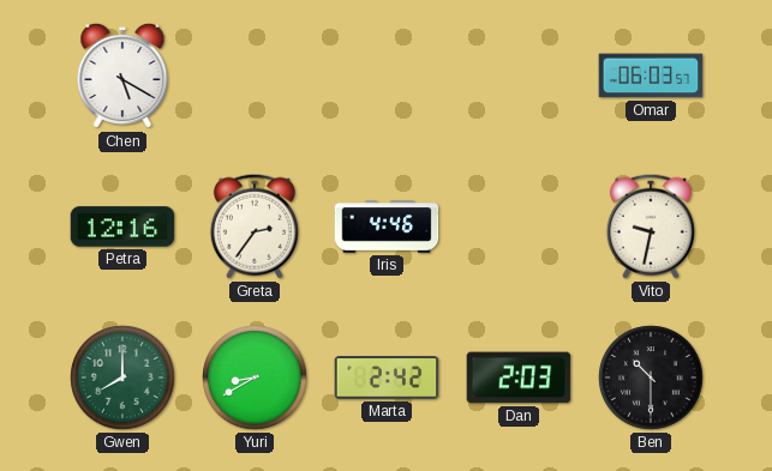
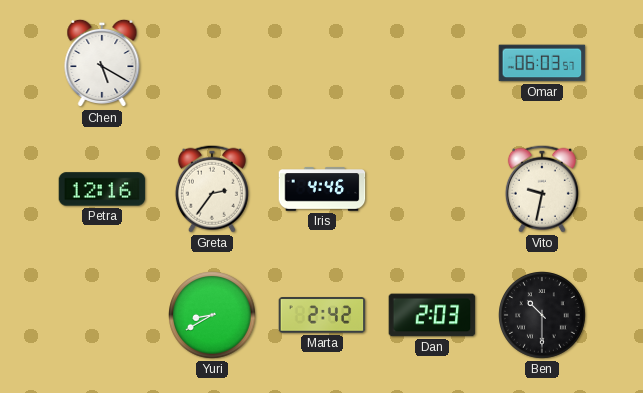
Gwen: 8:00 -> none (122, 378)
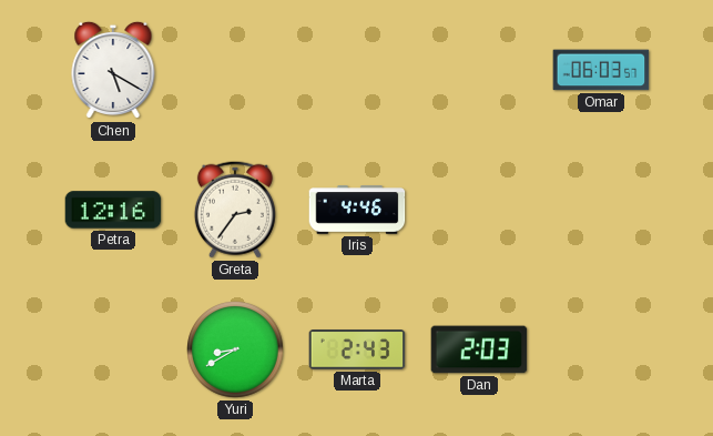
Vito: 9:32 -> none (542, 189)
Marta: 2:42 -> 2:43 (357, 351)
Ben: 10:30 -> none (542, 315)
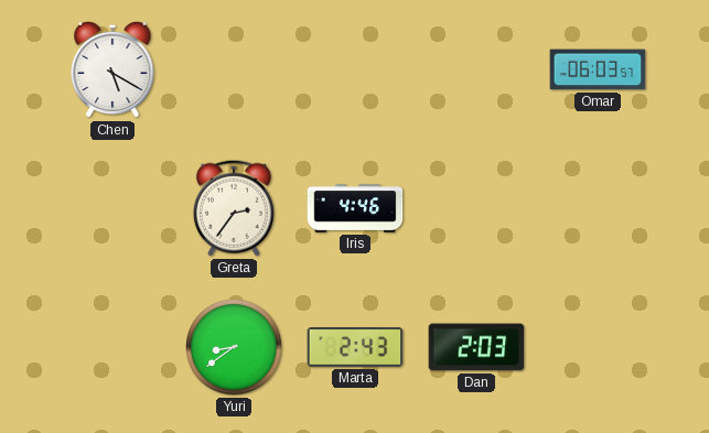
Petra: 12:16 -> none (113, 210)
Yuri: 8:40 -> 8:39 (234, 347)
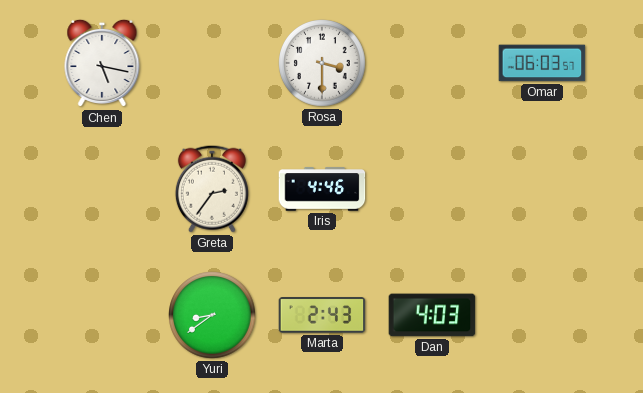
Chen: 5:20 -> 5:17 (102, 63)
Rosa: none -> 3:30 (322, 63)
Dan: 2:03 -> 4:03 (432, 315)
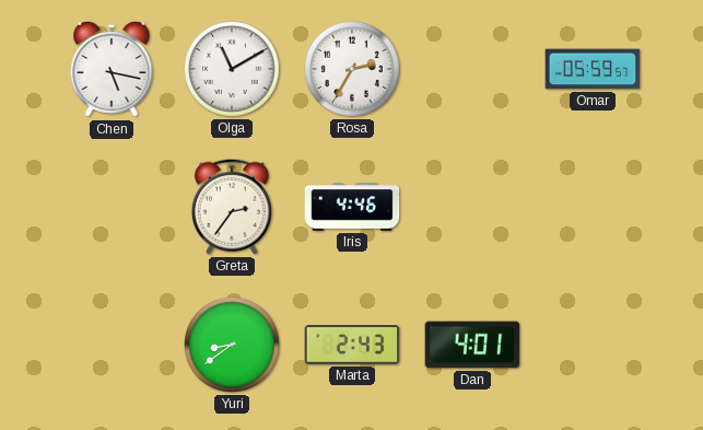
Olga: none -> 11:10 (232, 69)
Rosa: 3:30 -> 2:35 (352, 69)
Omar: 06:03 -> 05:59 (593, 69)
Dan: 4:03 -> 4:01 (472, 345)
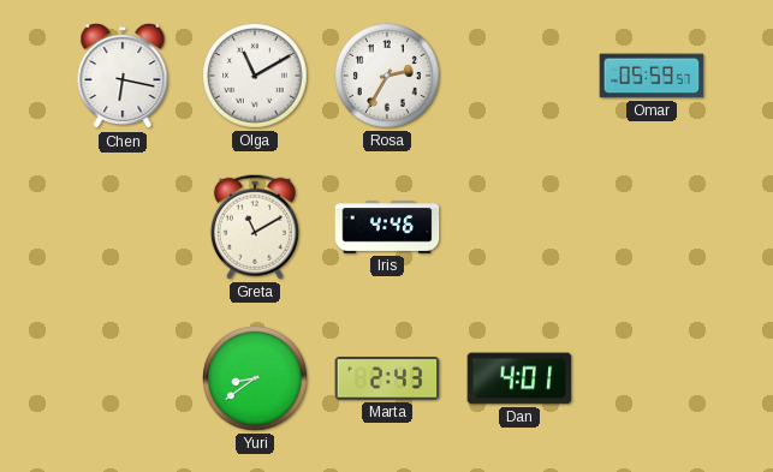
Chen: 5:17 -> 6:17 (123, 76)
Greta: 2:36 -> 11:10 (255, 227)
